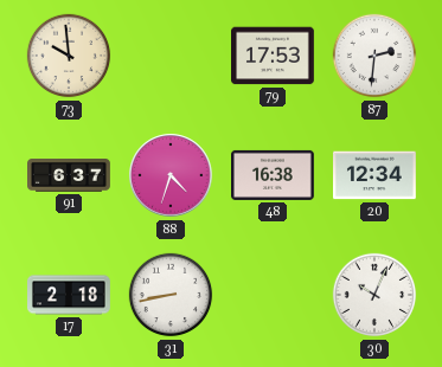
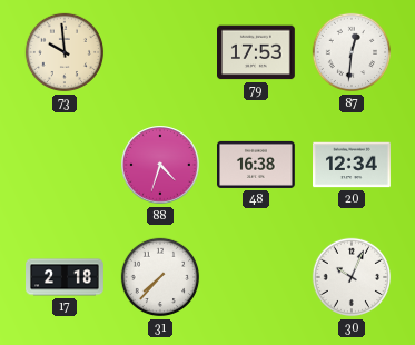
87: 2:31 -> 12:31 (352, 52)
91: 6:37 -> none (70, 176)
31: 8:43 -> 7:37 (160, 277)
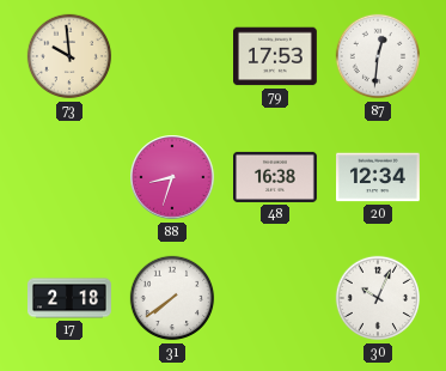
88: 4:33 -> 8:33 (172, 177)
31: 7:37 -> 7:39 (172, 298)
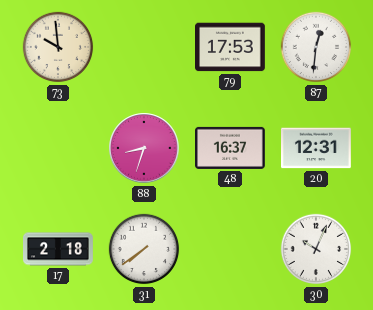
48: 16:38 -> 16:37 (231, 148)
20: 12:34 -> 12:31 (317, 148)
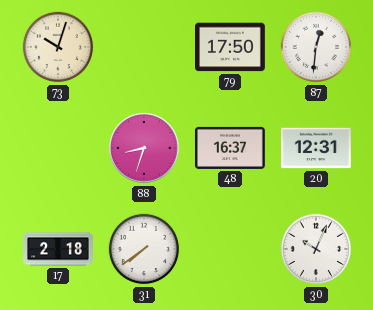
73: 9:59 -> 10:03 (58, 47)
79: 17:53 -> 17:50 (231, 47)
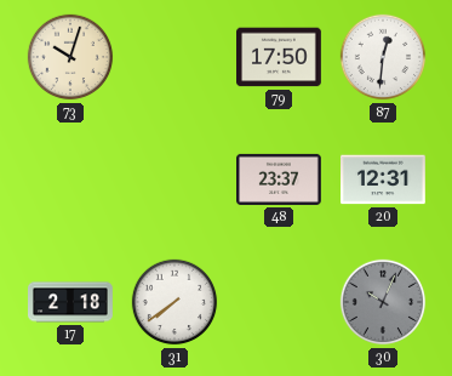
88: 8:33 -> none (144, 148)
48: 16:37 -> 23:37 (280, 180)
30 dial: white -> grey (383, 302)
